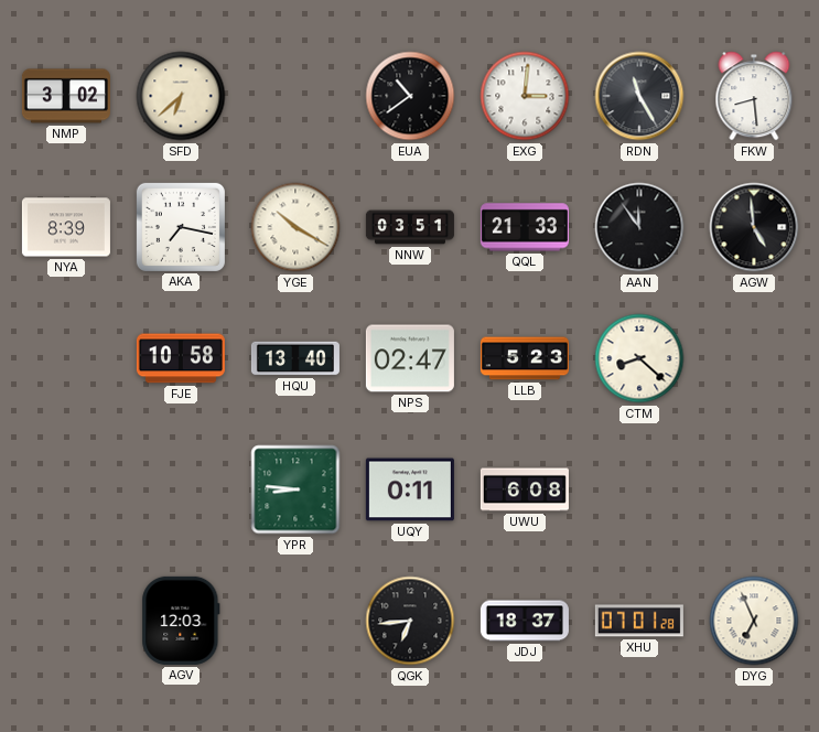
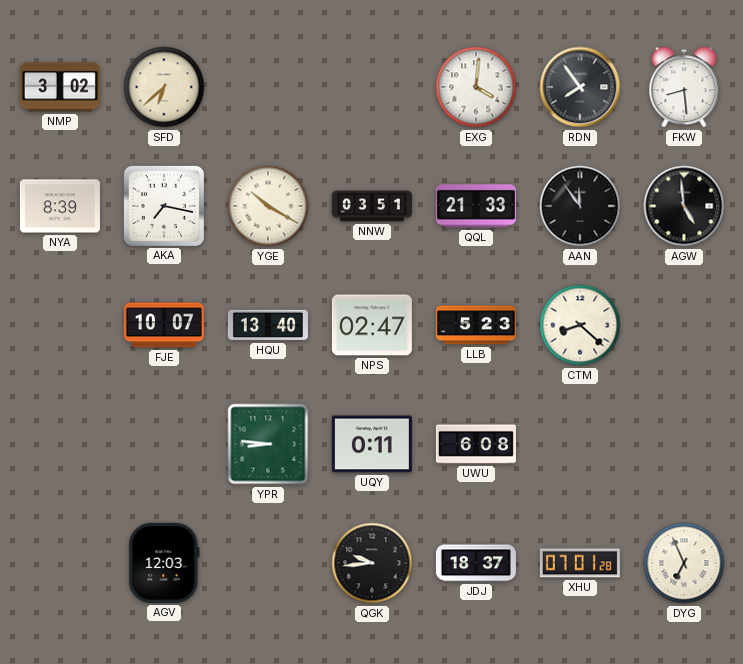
EUA: 10:39 -> none (410, 96)
EXG: 3:01 -> 4:01 (476, 87)
RDN: 11:25 -> 7:54 (580, 87)
FJE: 10:58 -> 10:07 (164, 325)
QGK: 6:44 -> 9:44 (372, 563)
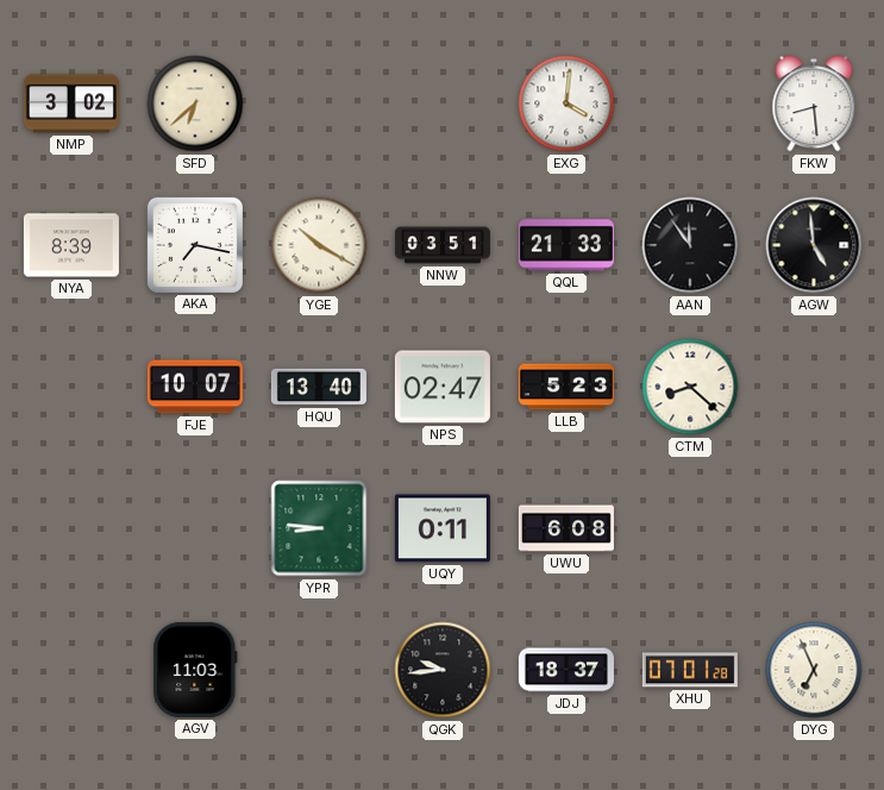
RDN: 7:54 -> none (580, 87)
AGV: 12:03 -> 11:03 (195, 670)
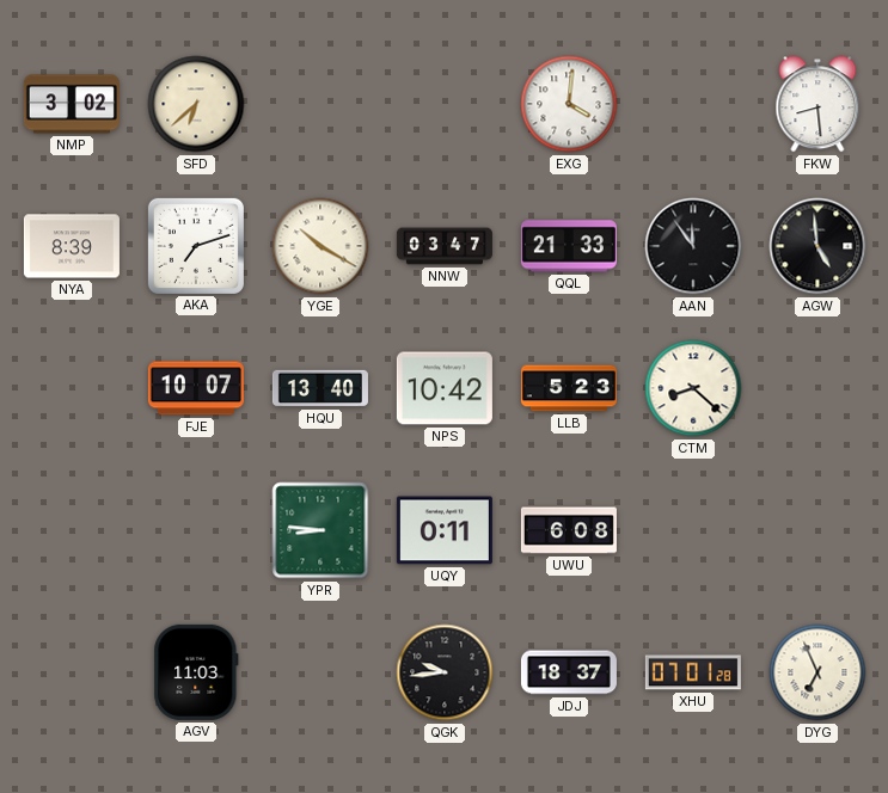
AKA: 7:17 -> 7:12 (196, 246)
NNW: 03:51 -> 03:47 (445, 246)
NPS: 02:47 -> 10:42 (445, 388)
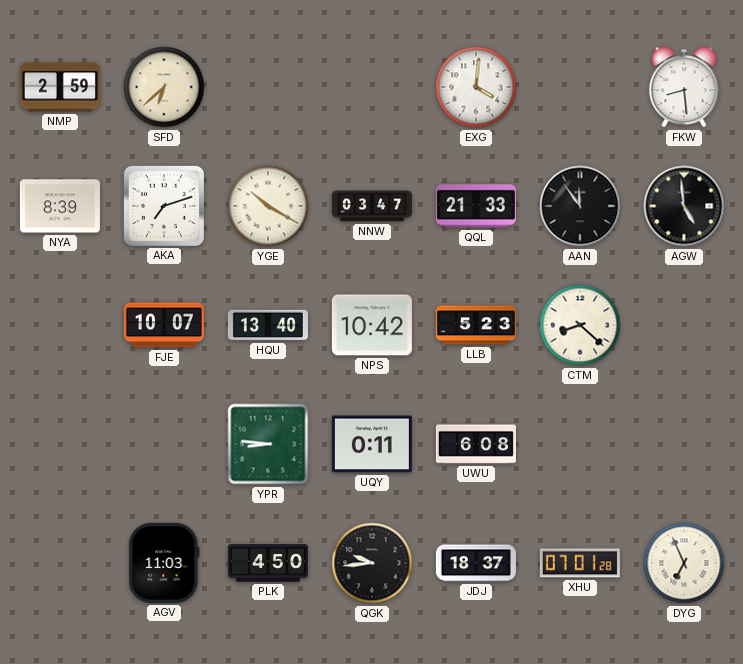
NMP: 3:02 -> 2:59 (60, 87)
PLK: none -> 4:50 (268, 563)
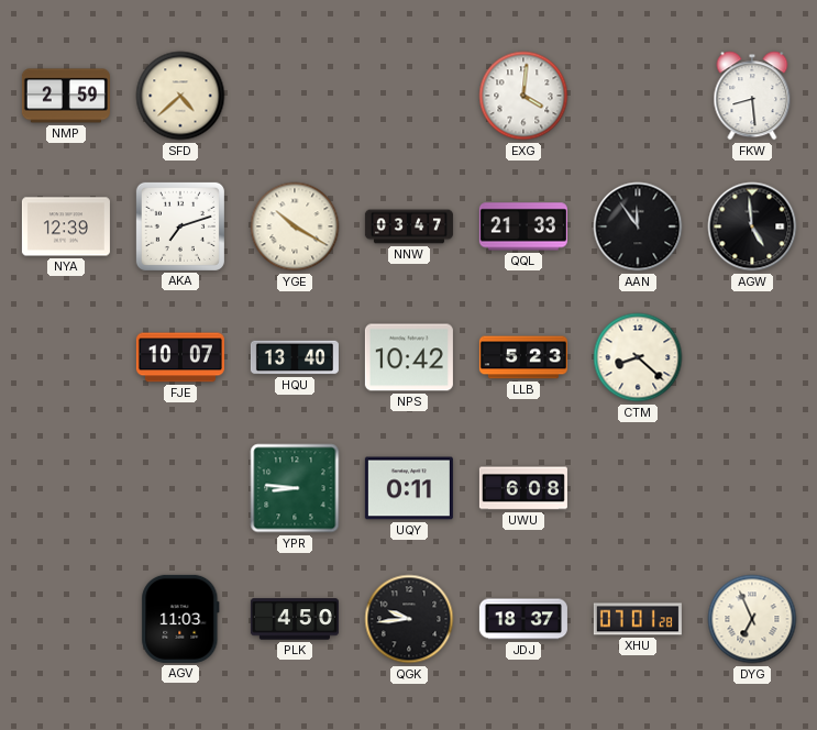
SFD: 6:38 -> 4:38 (180, 96)
NYA: 8:39 -> 12:39 (66, 226)
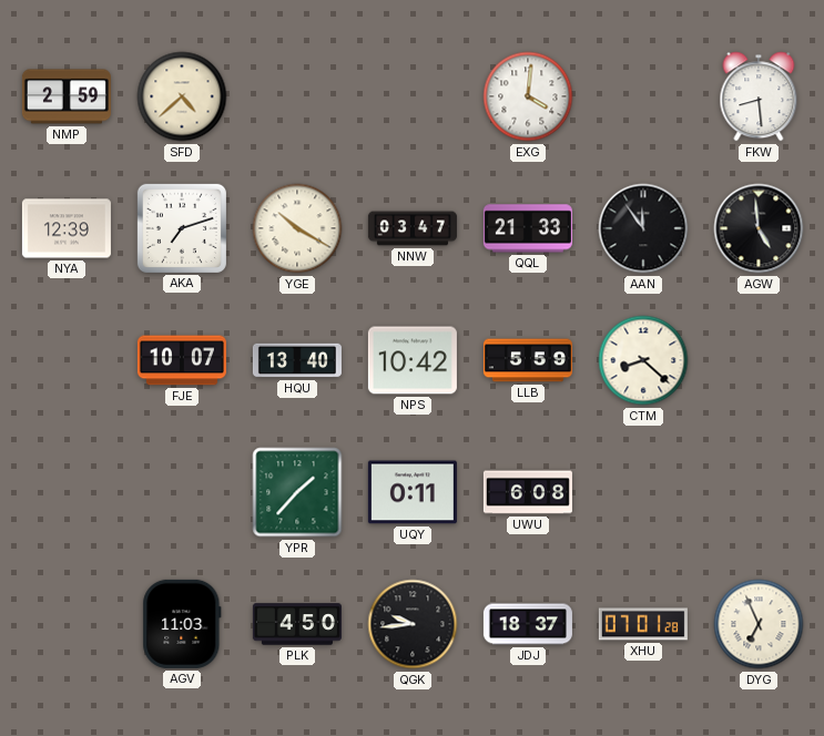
LLB: 5:23 -> 5:59 (528, 360)
YPR: 8:46 -> 1:37 (297, 492)
